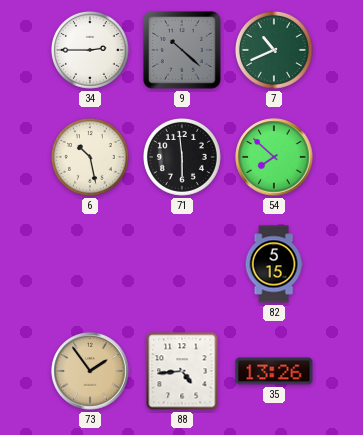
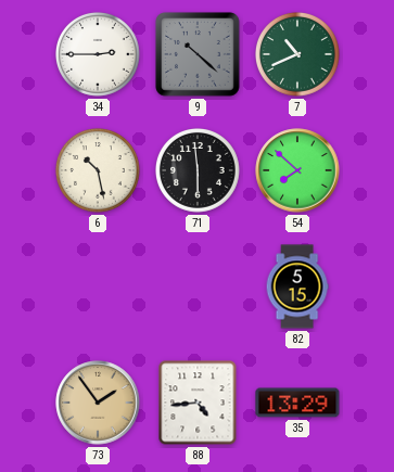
35: 13:26 -> 13:29 (297, 403)
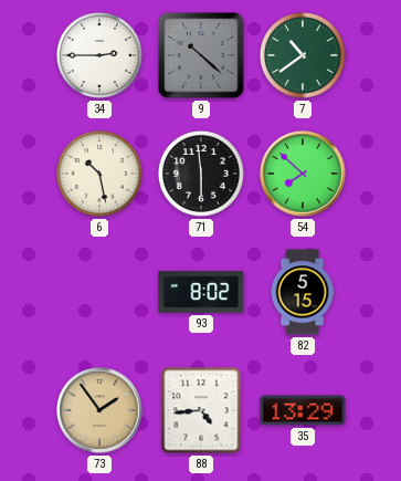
7: 10:41 -> 10:39 (304, 56)
93: none -> 8:02 (201, 292)
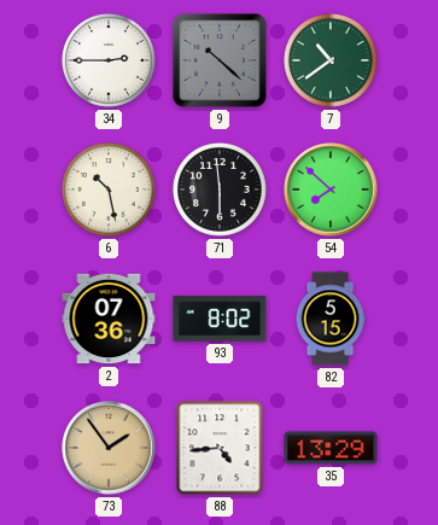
2: none -> 07:36 (109, 319)
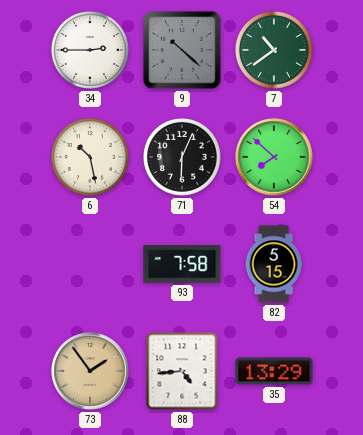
71: 5:59 -> 6:04 (183, 158)
2: 07:36 -> none (109, 319)
93: 8:02 -> 7:58 (182, 264)
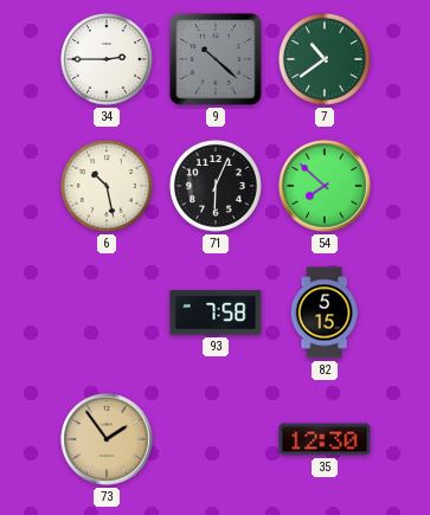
88: 4:44 -> none (182, 371)
35: 13:29 -> 12:30 (325, 439)
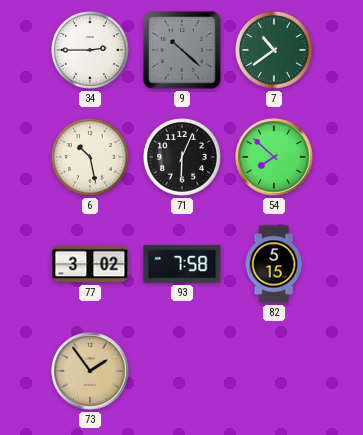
77: none -> 3:02 (90, 264)
35: 12:30 -> none (325, 439)
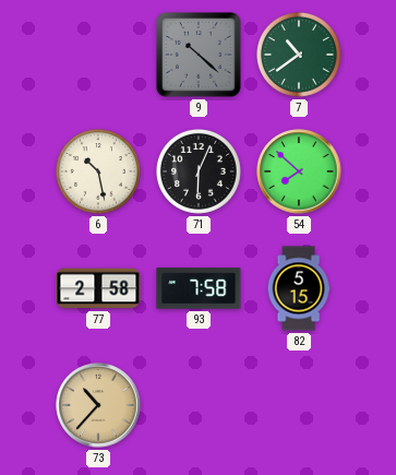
34: 2:45 -> none (91, 51)
77: 3:02 -> 2:58 (98, 288)
73: 1:54 -> 10:37 (98, 405)
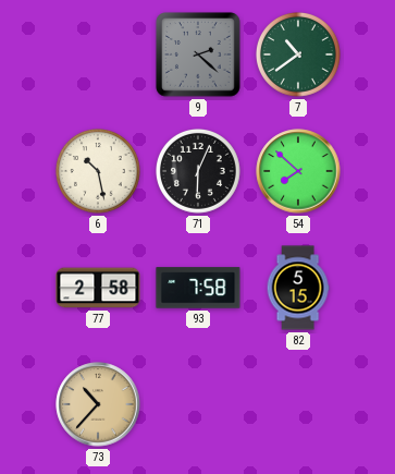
9: 10:22 -> 2:22 (198, 54)
